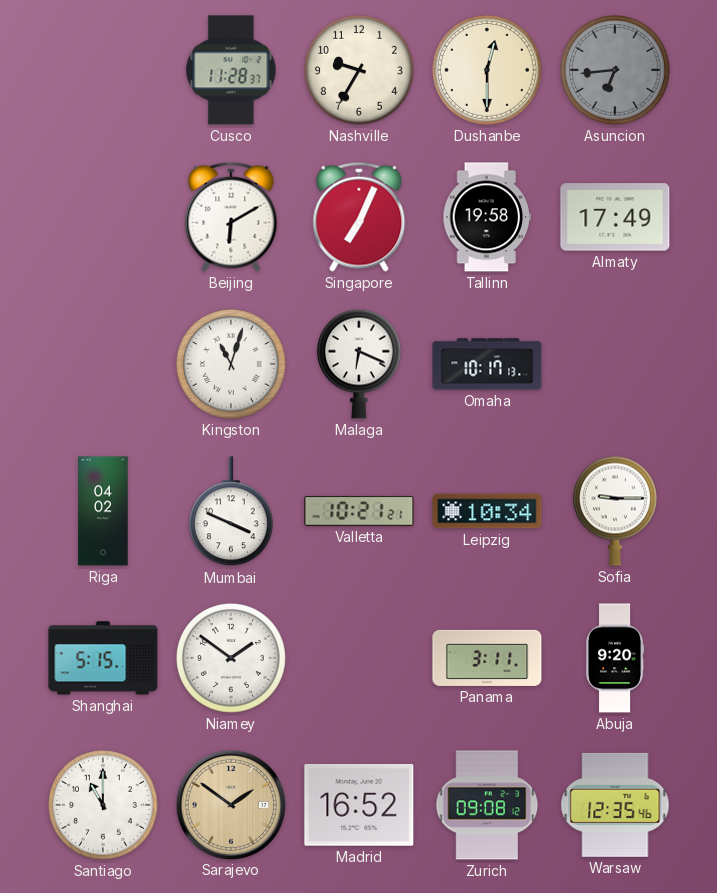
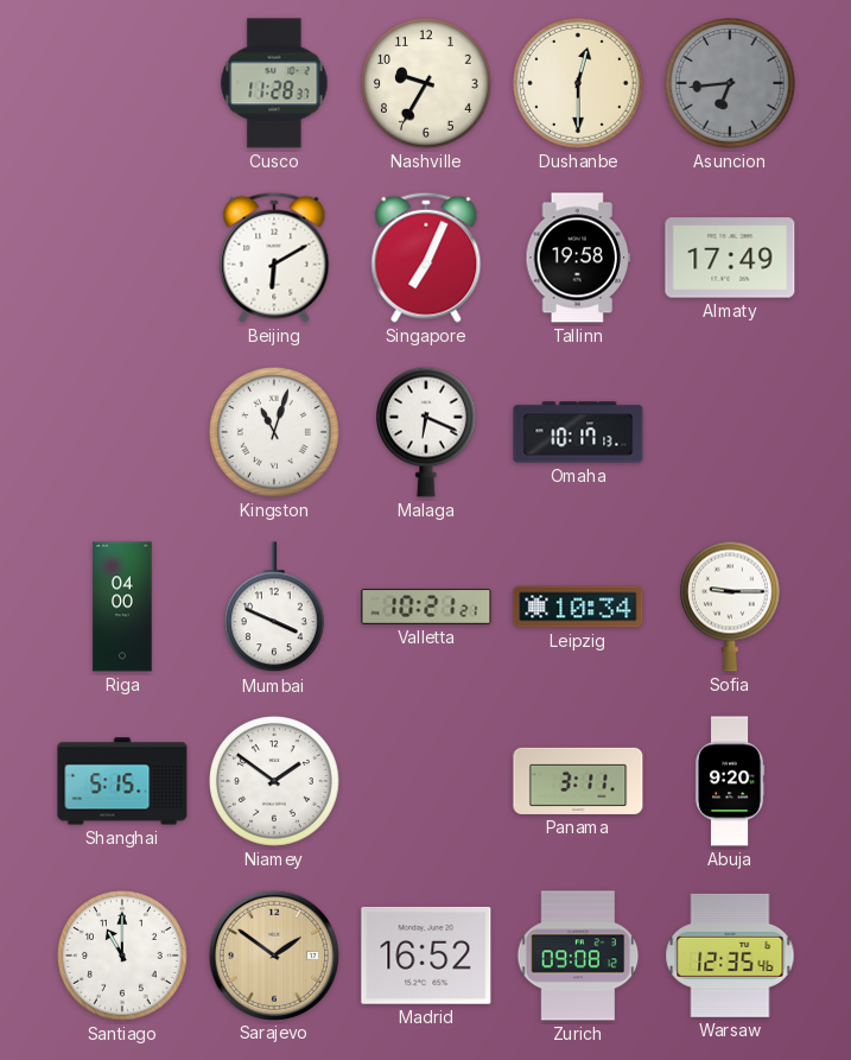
Riga: 04:02 -> 04:00 (122, 607)
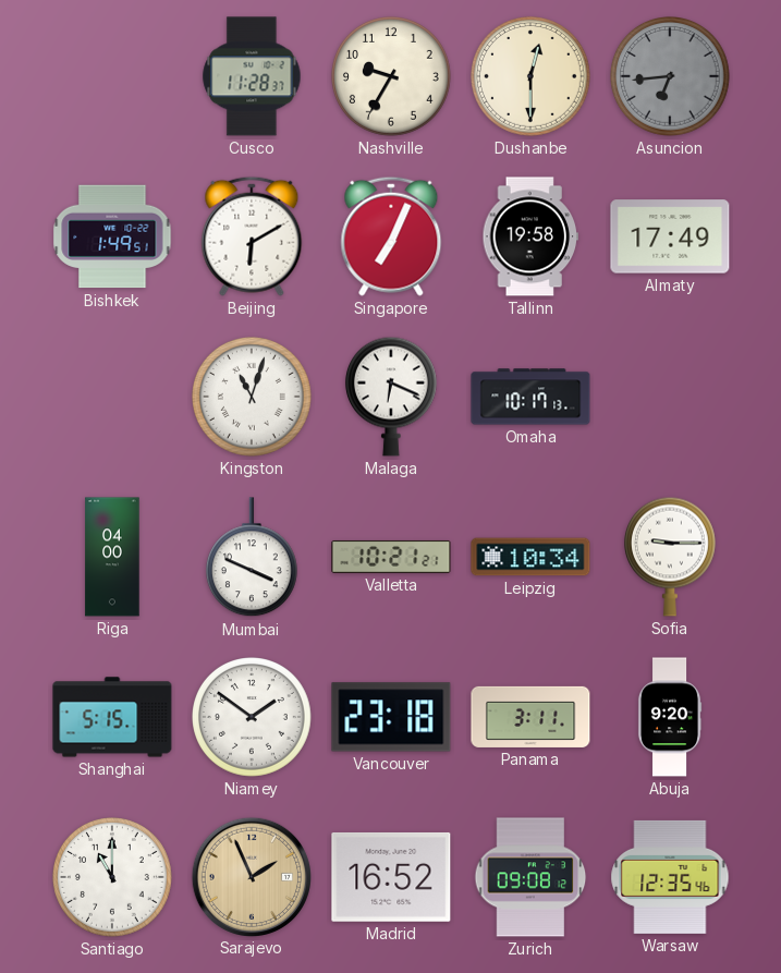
Bishkek: none -> 1:49 (112, 236)
Vancouver: none -> 23:18 (391, 717)
Sarajevo: 1:51 -> 1:56 (251, 876)
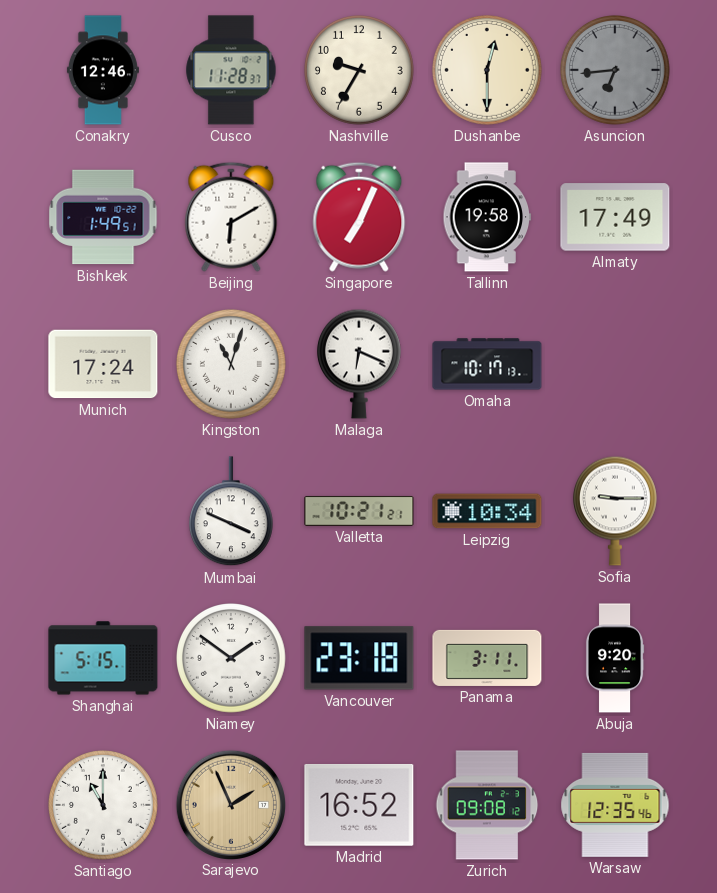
Conakry: none -> 12:46 (103, 70)
Munich: none -> 17:24 (103, 364)
Riga: 04:00 -> none (112, 557)
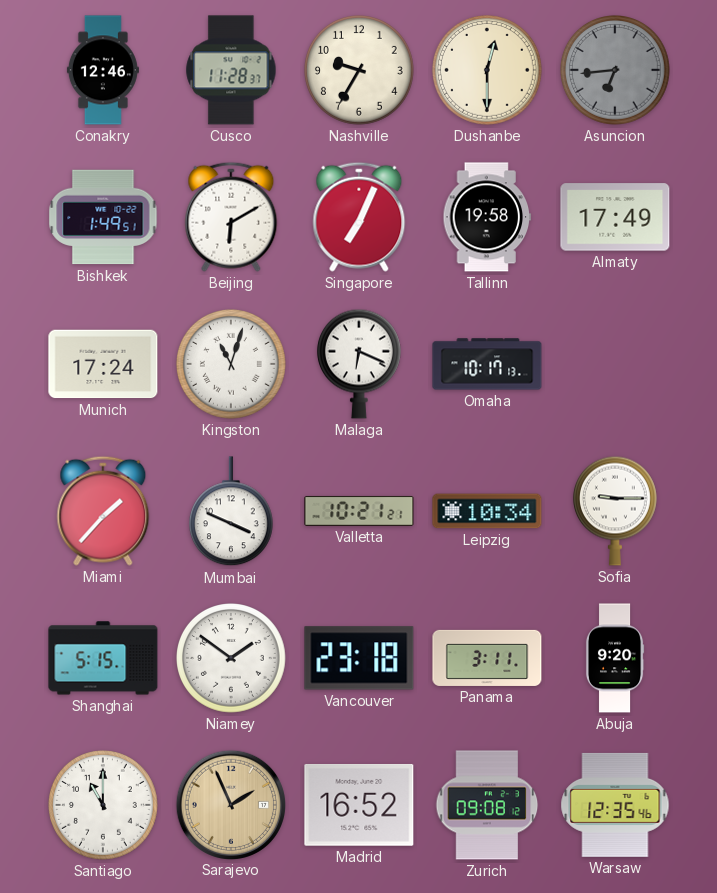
Miami: none -> 1:37 (103, 511)
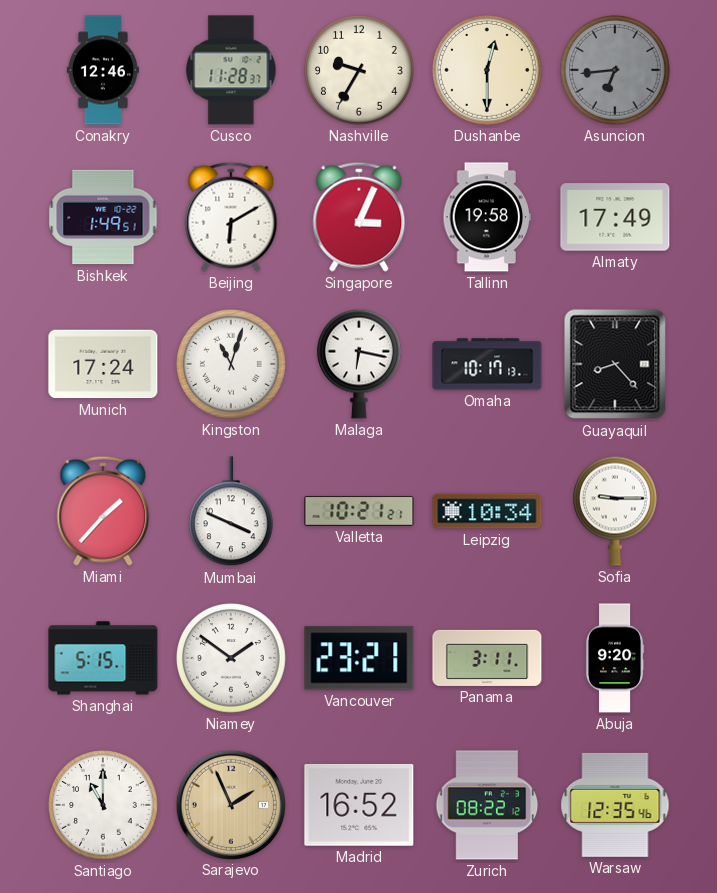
Singapore: 7:04 -> 3:04 (359, 217)
Malaga: 6:19 -> 6:17 (359, 364)
Guayaquil: none -> 8:23 (615, 364)
Vancouver: 23:18 -> 23:21 (359, 658)
Zurich: 09:08 -> 08:22 (487, 805)
